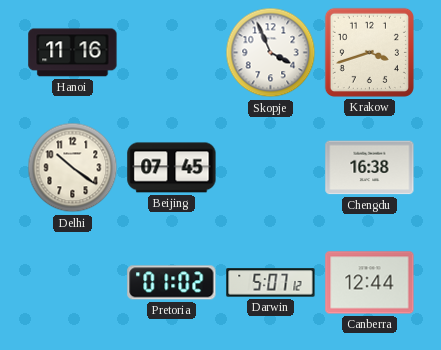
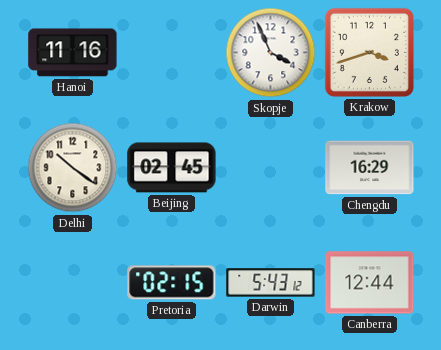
Beijing: 07:45 -> 02:45 (172, 168)
Chengdu: 16:38 -> 16:29 (370, 168)
Pretoria: 01:02 -> 02:15 (172, 283)
Darwin: 5:07 -> 5:43 (271, 283)
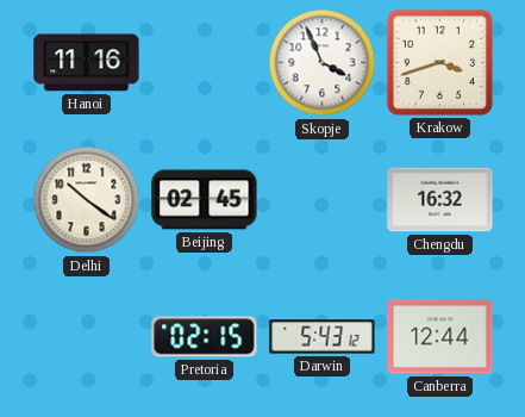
Chengdu: 16:29 -> 16:32 (440, 200)
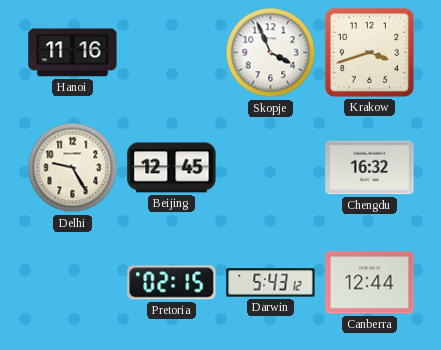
Delhi: 10:21 -> 9:25 (73, 168)
Beijing: 02:45 -> 12:45 (172, 168)
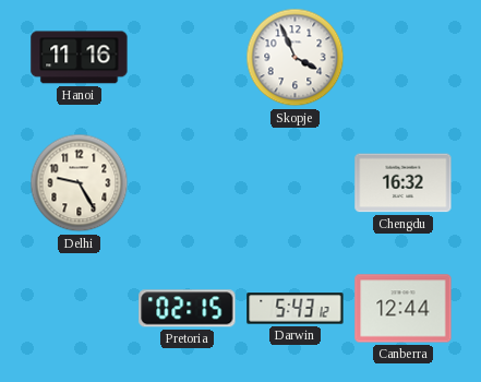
Krakow: 3:42 -> none (369, 52)
Beijing: 12:45 -> none (172, 168)
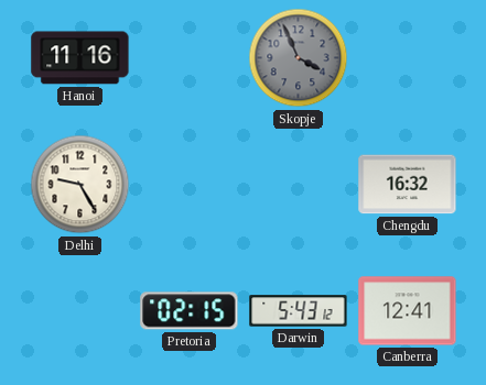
Skopje dial: white -> grey (299, 58)
Canberra: 12:44 -> 12:41 (408, 311)
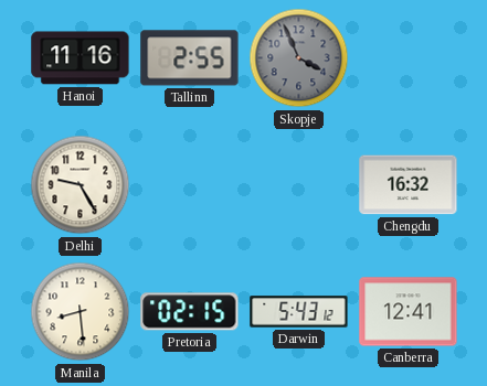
Tallinn: none -> 2:55 (190, 58)
Manila: none -> 8:29 (81, 312)
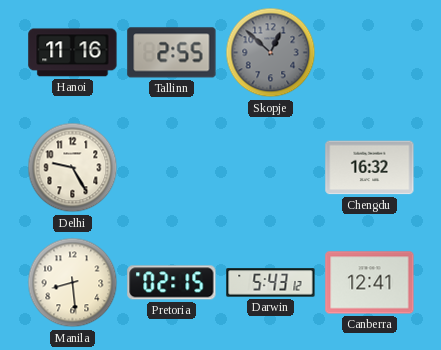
Skopje: 3:56 -> 12:52 (271, 53)
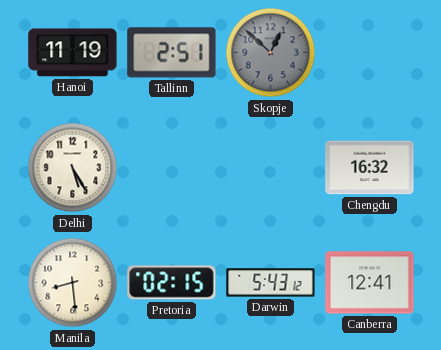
Hanoi: 11:16 -> 11:19 (73, 53)
Tallinn: 2:55 -> 2:51 (172, 53)
Delhi: 9:25 -> 5:25 (73, 168)
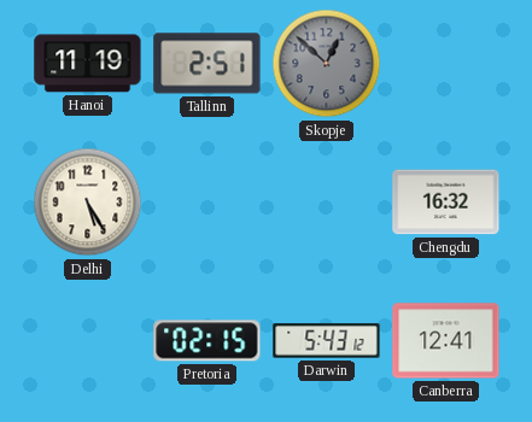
Manila: 8:29 -> none (73, 283)
